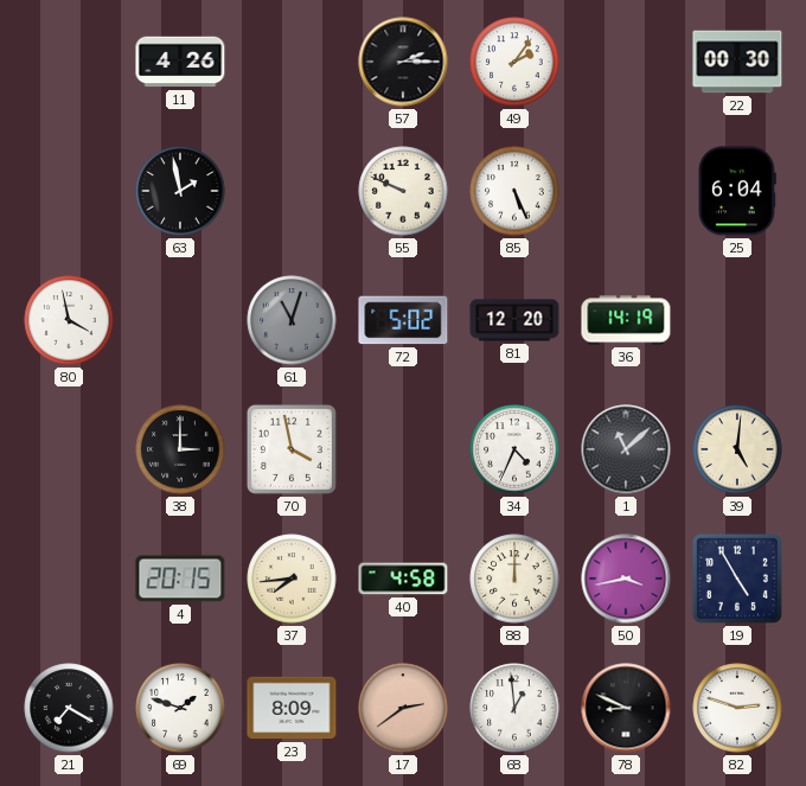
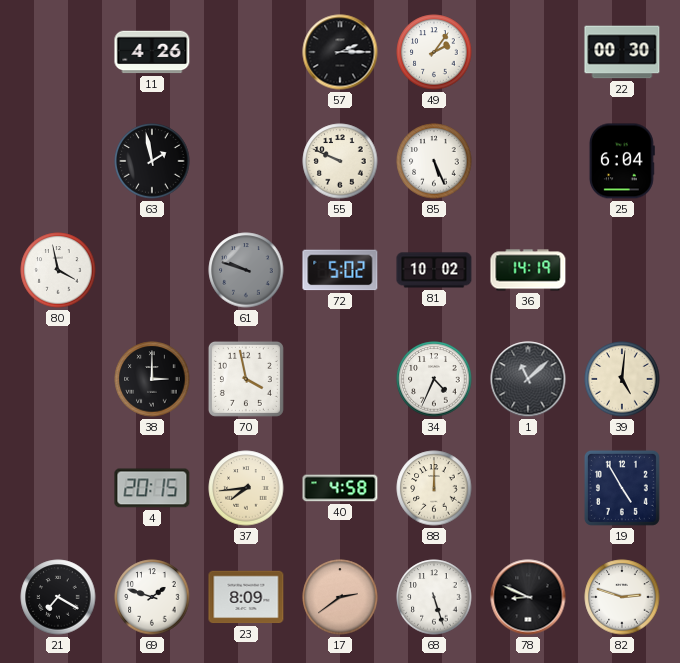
61: 11:03 -> 9:48 (246, 270)
81: 12:20 -> 10:02 (434, 270)
50: 3:43 -> none (626, 579)
68: 12:59 -> 5:27 (434, 597)
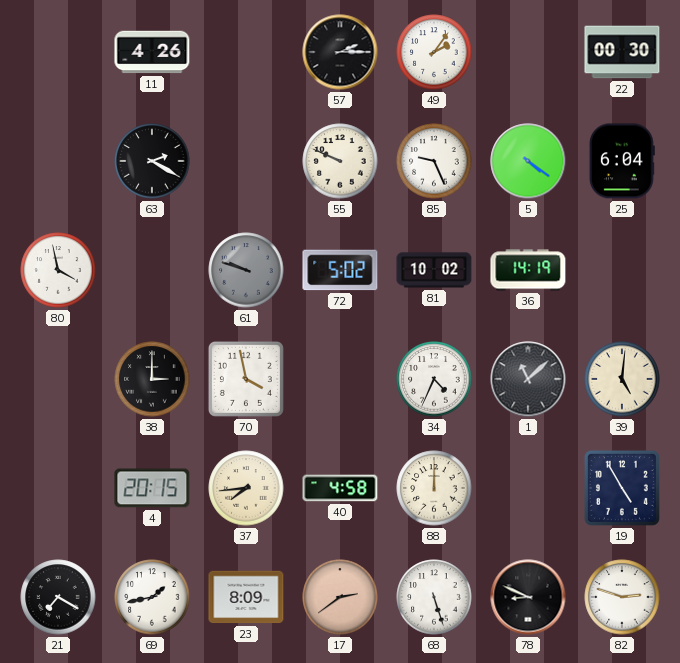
63: 1:58 -> 2:20 (152, 161)
85: 5:26 -> 9:26 (434, 161)
5: none -> 4:21 (528, 161)
69: 1:48 -> 1:43 (152, 597)
